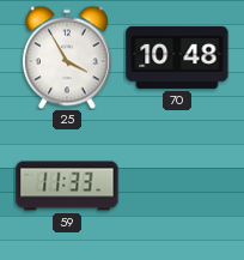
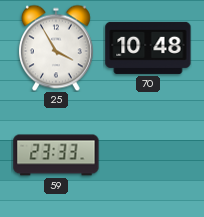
59: 11:33 -> 23:33 (56, 155)
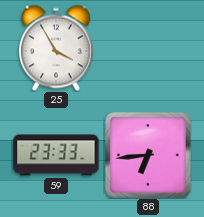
70: 10:48 -> none (148, 48)
88: none -> 6:44 (148, 155)
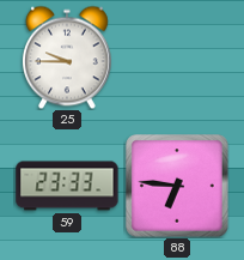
25: 3:55 -> 9:45 (67, 58)
88: 6:44 -> 6:46 (177, 186)
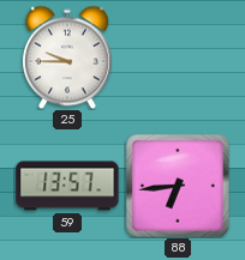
59: 23:33 -> 13:57 (67, 186)
88: 6:46 -> 6:44 (178, 186)
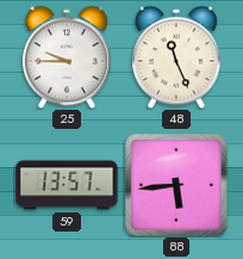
48: none -> 11:26 (176, 57)
88: 6:44 -> 5:44 (176, 185)
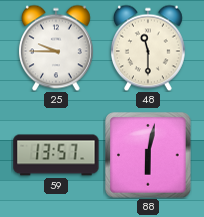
48: 11:26 -> 11:30 (148, 48)
88: 5:44 -> 6:02 (148, 155)
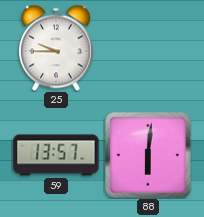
48: 11:30 -> none (148, 48)
88: 6:02 -> 6:01 (148, 155)
